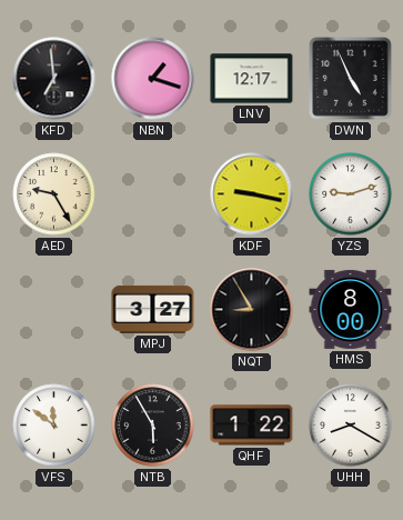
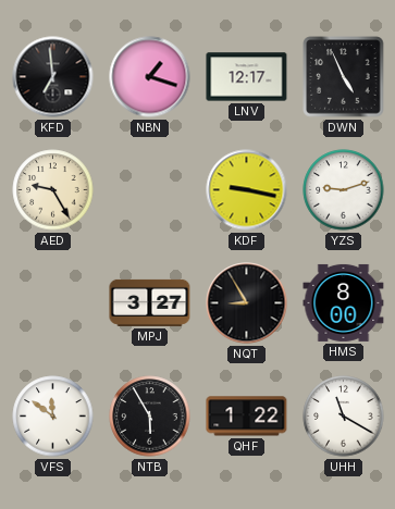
UHH: 8:20 -> 11:20 (344, 417)
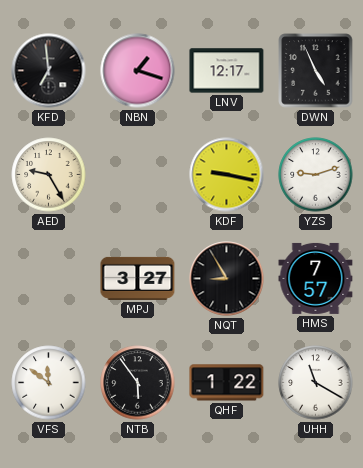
HMS: 8:00 -> 7:57 (316, 278)
NTB: 5:55 -> 5:54 (138, 383)
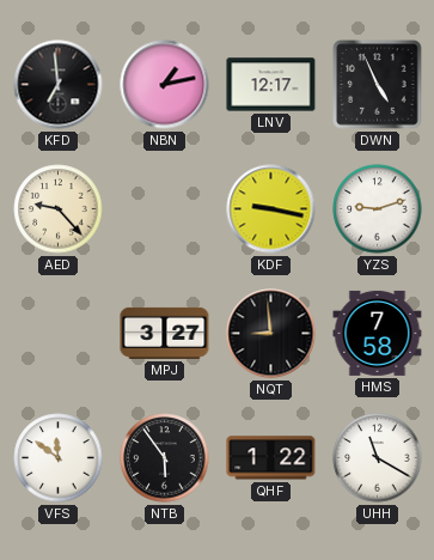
NBN: 1:18 -> 1:13 (165, 85)
AED: 9:25 -> 9:23 (59, 209)
NQT: 8:55 -> 8:59 (271, 334)
HMS: 7:57 -> 7:58 (378, 333)
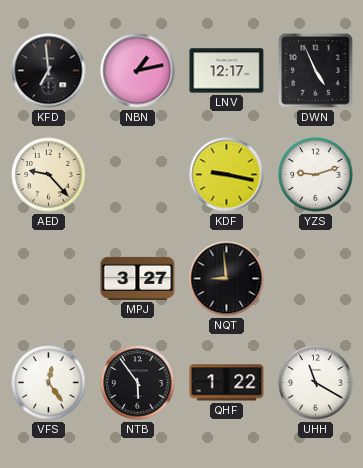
HMS: 7:58 -> none (378, 333)
VFS: 11:51 -> 12:24 (49, 383)
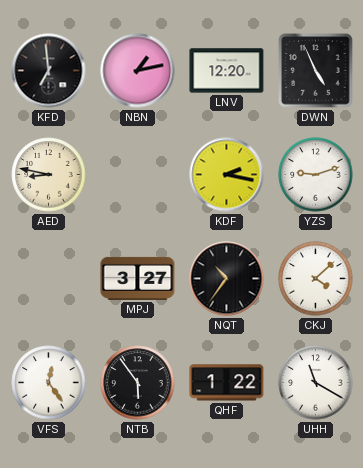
LNV: 12:17 -> 12:20 (227, 71)
AED: 9:23 -> 8:47 (49, 175)
KDF: 9:17 -> 2:17 (227, 175)
NQT: 8:59 -> 10:36 (227, 279)
CKJ: none -> 4:08 (316, 279)
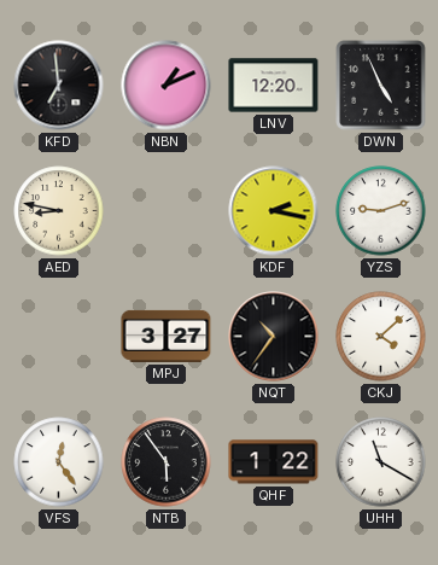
NBN: 1:13 -> 1:11 (167, 86)
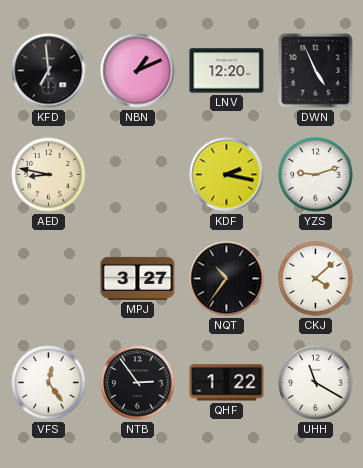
NTB: 5:54 -> 2:54 (138, 383)
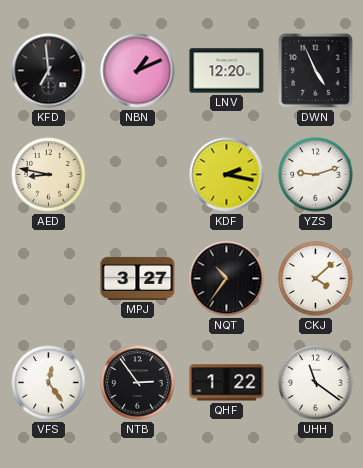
UHH: 11:20 -> 11:21 (316, 383)
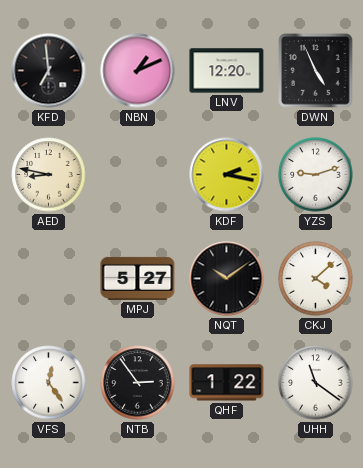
MPJ: 3:27 -> 5:27 (138, 278)
NQT: 10:36 -> 10:09 (227, 279)
